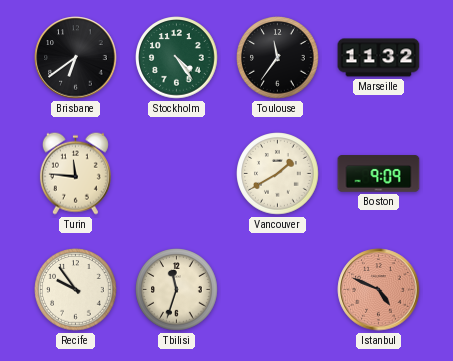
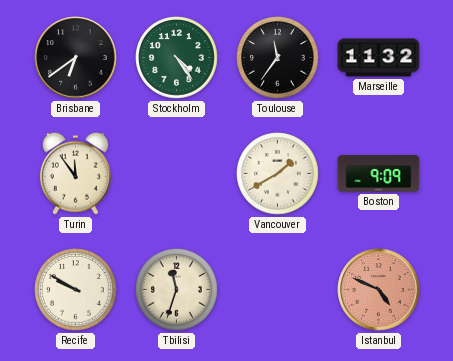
Turin: 11:46 -> 11:54 (75, 173)
Recife: 9:54 -> 9:50 (76, 290)
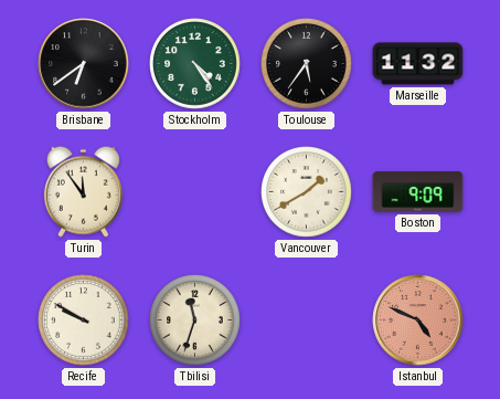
Toulouse: 11:36 -> 5:36 (307, 64)
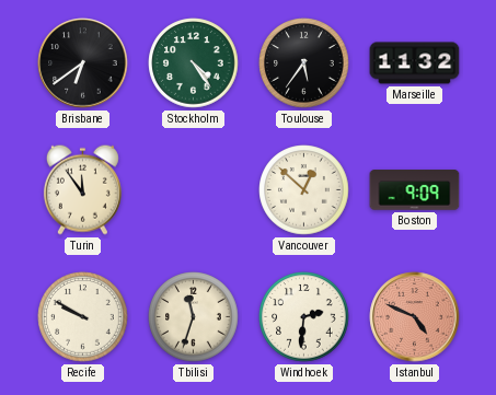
Vancouver: 1:40 -> 12:52 (304, 190)
Windhoek: none -> 2:31 (304, 317)
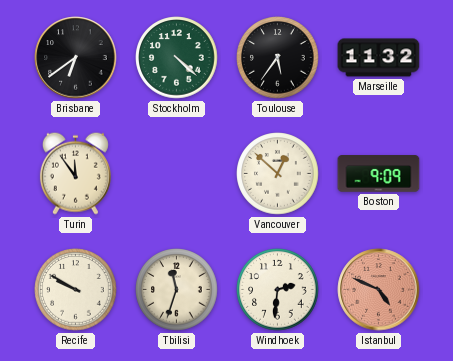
Stockholm: 4:24 -> 4:22 (177, 58)
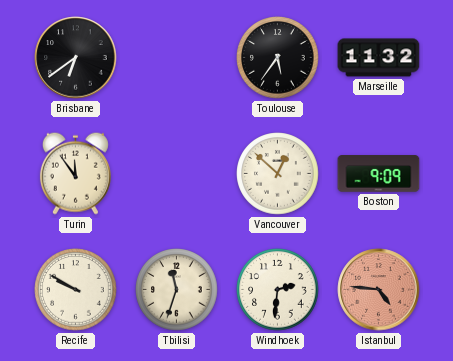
Stockholm: 4:22 -> none (177, 58)
Istanbul: 4:49 -> 4:46 (379, 290)
